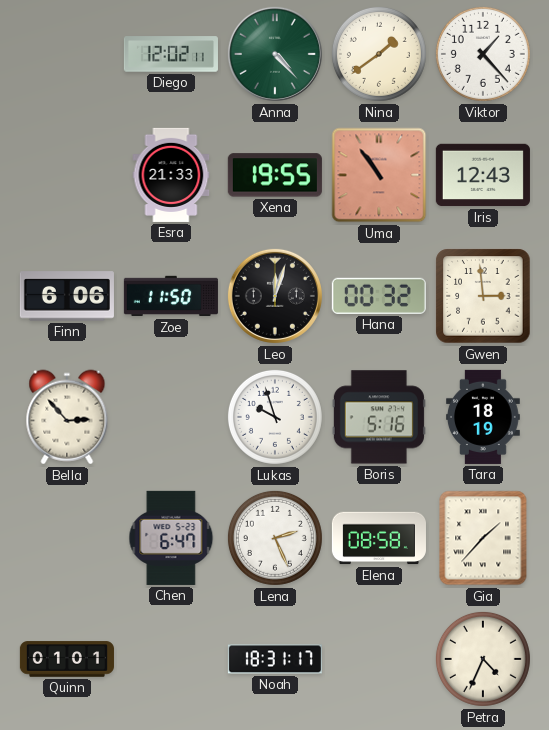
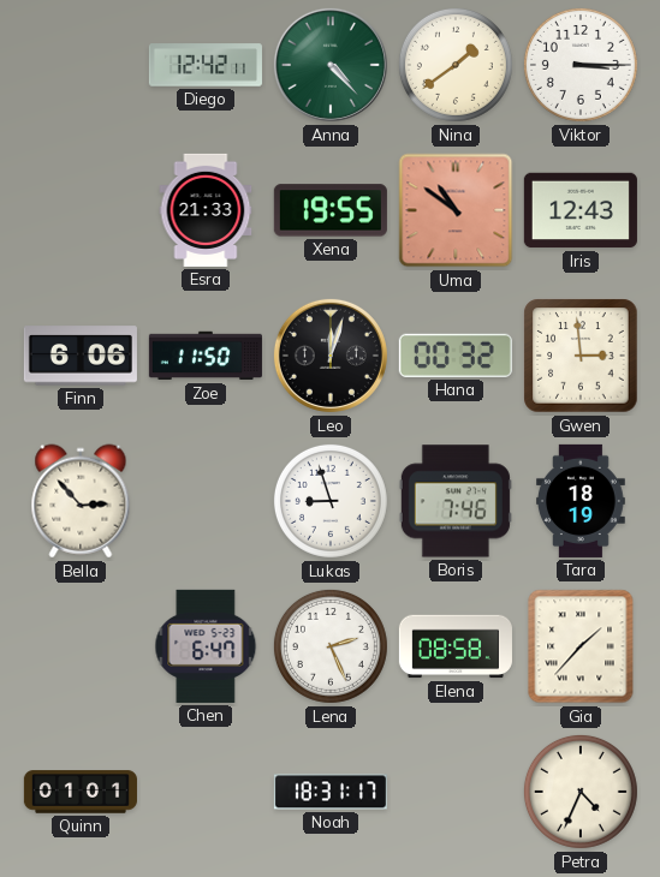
Diego: 12:02 -> 12:42 (206, 65)
Viktor: 1:23 -> 3:15 (581, 65)
Uma: 10:54 -> 10:51 (456, 210)
Lukas: 9:57 -> 8:57 (331, 501)
Boris: 5:16 -> 7:46 (456, 501)
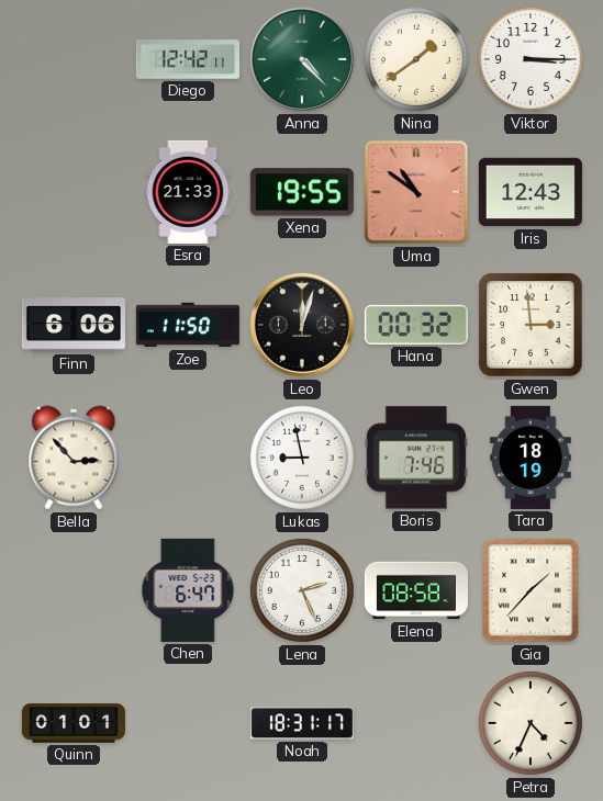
Lukas: 8:57 -> 8:58 (302, 458)
